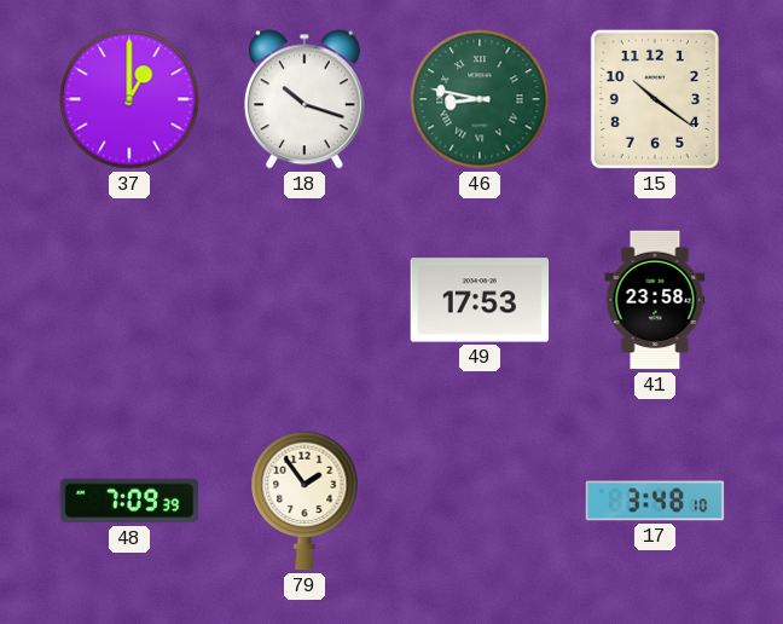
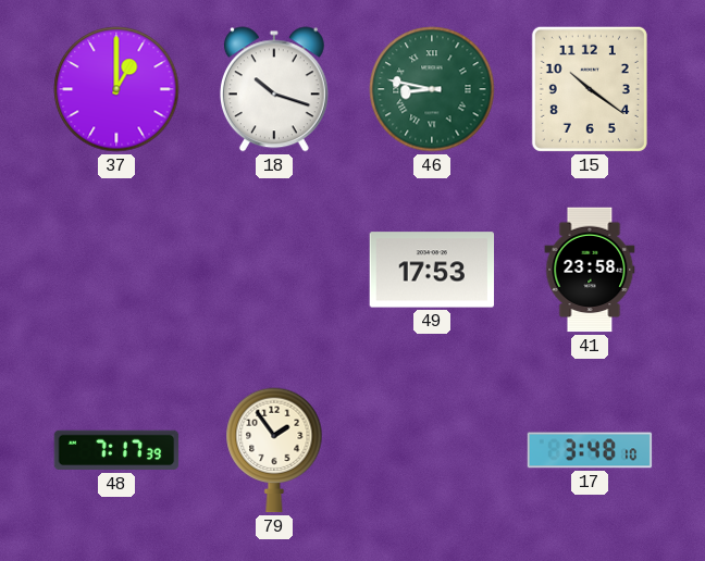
48: 7:09 -> 7:17 (116, 450)
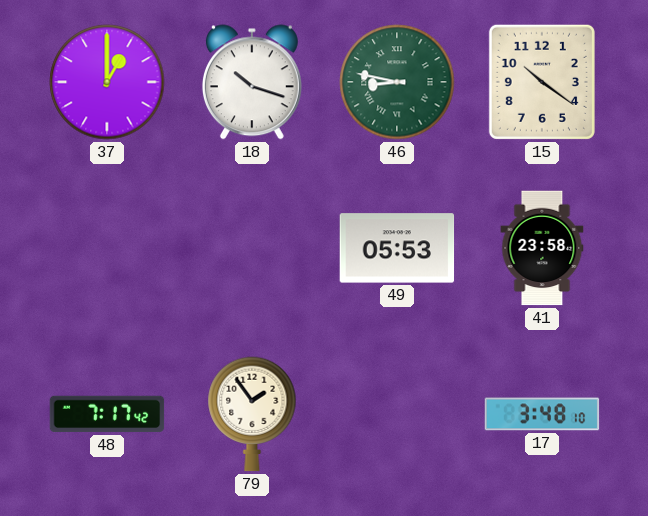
49: 17:53 -> 05:53 (397, 248)
48: 7:17:39 -> 7:17:42 (107, 414)
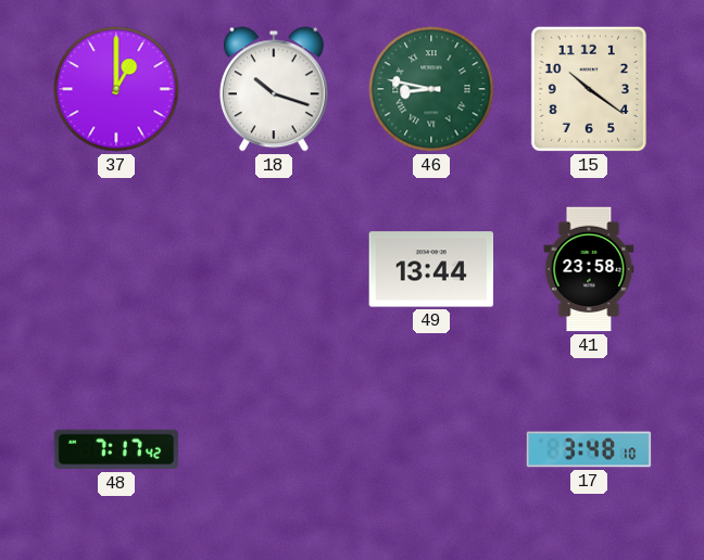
49: 05:53 -> 13:44 (431, 269)
79: 1:54 -> none (252, 414)
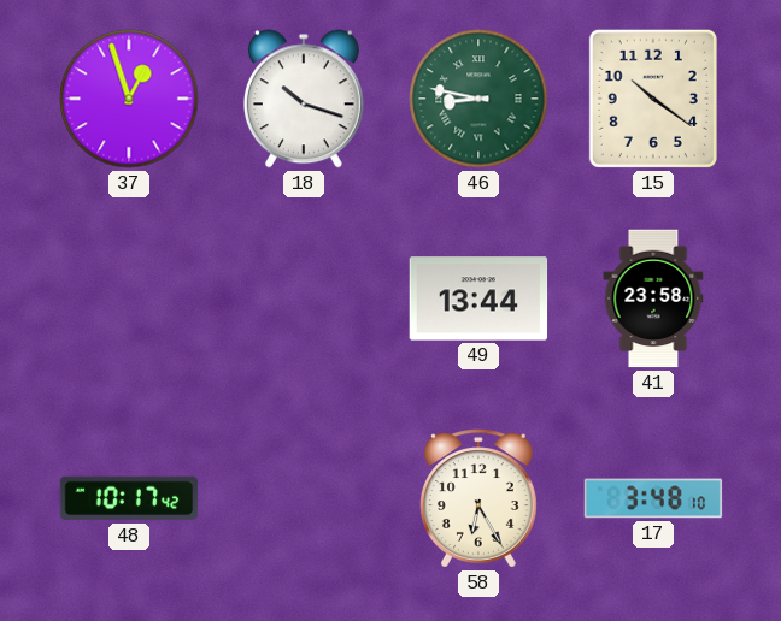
37: 1:00 -> 12:57 (129, 99)
48: 7:17 -> 10:17 (129, 498)
58: none -> 6:25 (478, 498)
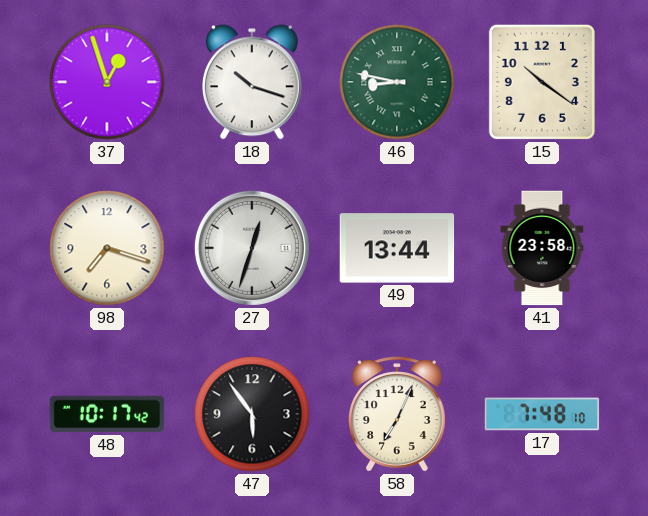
98: none -> 7:18 (107, 248)
27: none -> 12:33 (252, 248)
47: none -> 5:54 (252, 414)
58: 6:25 -> 7:04 (397, 414)
17: 3:48 -> 7:48 (542, 414)
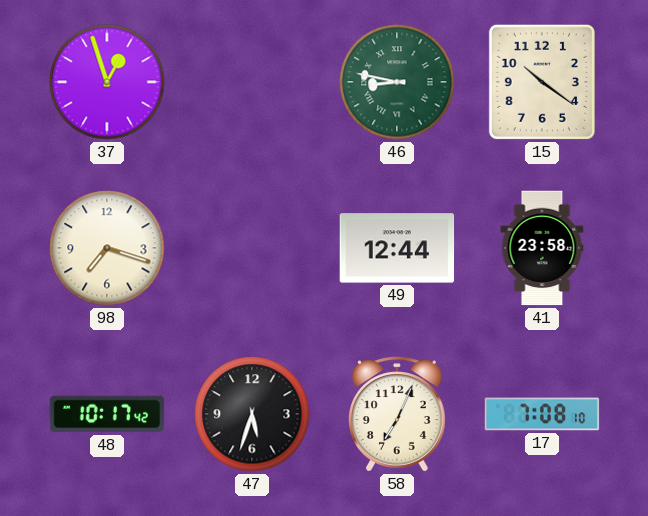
18: 10:18 -> none (252, 82)
27: 12:33 -> none (252, 248)
49: 13:44 -> 12:44 (397, 248)
47: 5:54 -> 5:33 (252, 414)
17: 7:48 -> 7:08 (542, 414)
